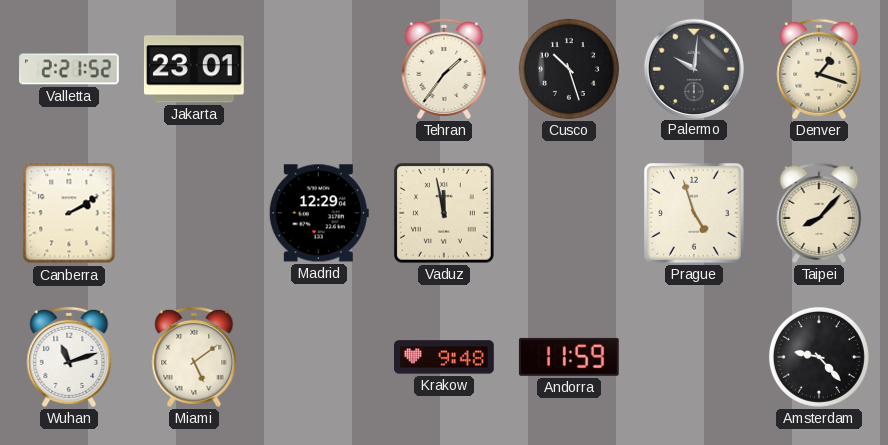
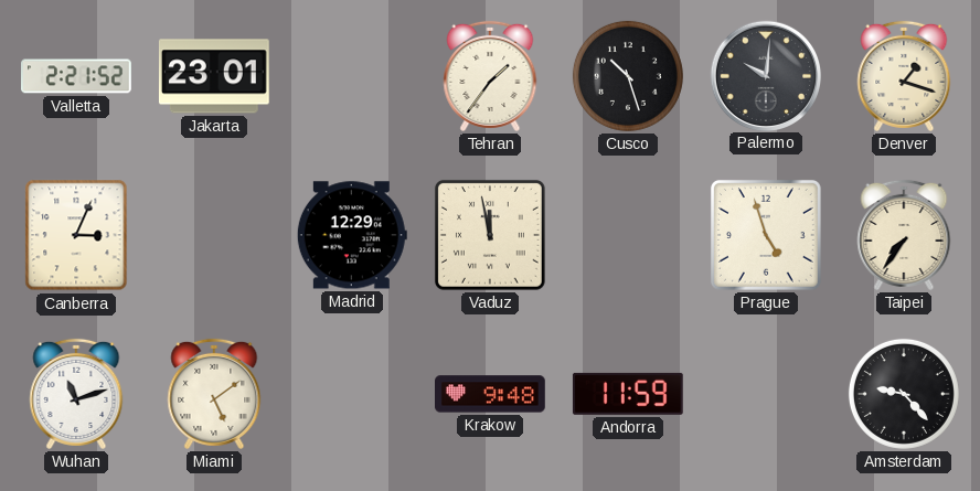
Canberra: 2:10 -> 3:04 (76, 235)
Taipei: 8:07 -> 7:36 (904, 235)
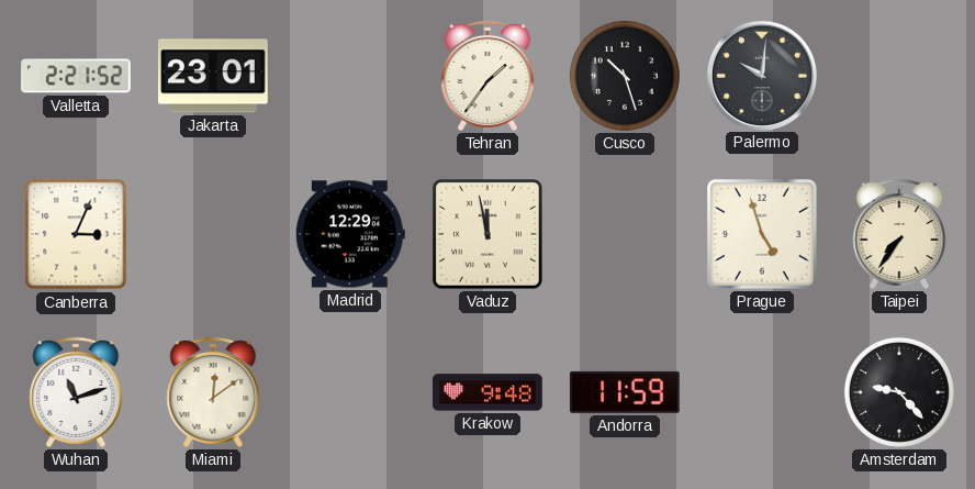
Denver: 1:18 -> none (904, 76)
Miami: 5:09 -> 12:09 (213, 392)
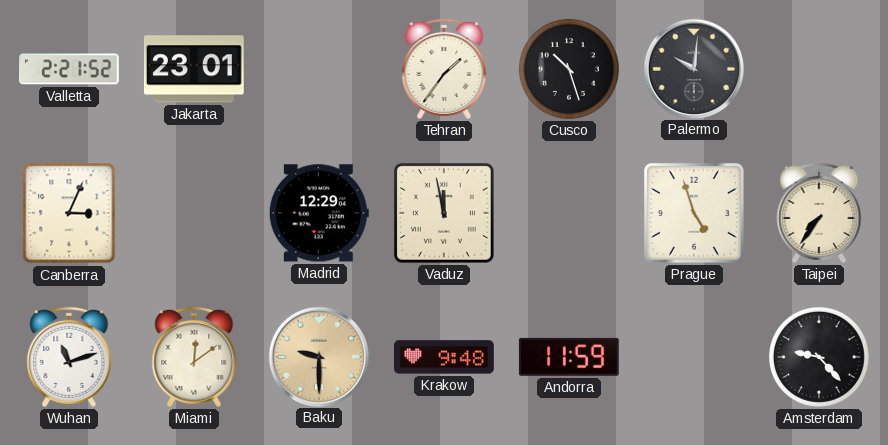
Baku: none -> 9:30 (318, 356)
